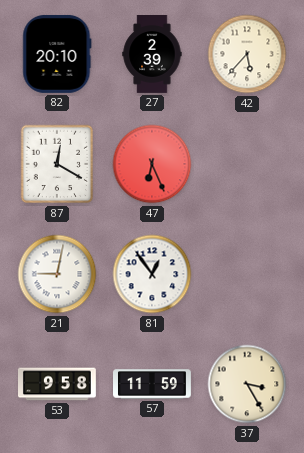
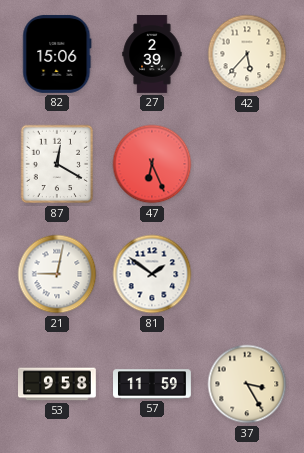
82: 20:10 -> 15:06 (57, 54)
81: 12:54 -> 1:51 (152, 274)
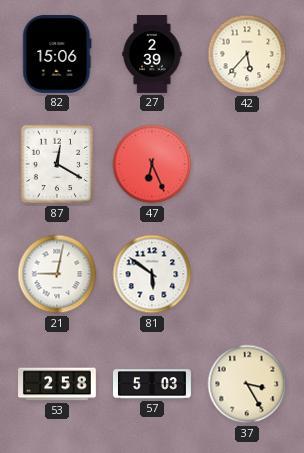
81: 1:51 -> 5:51 (152, 274)
53: 9:58 -> 2:58 (58, 384)
57: 11:59 -> 5:03 (153, 384)
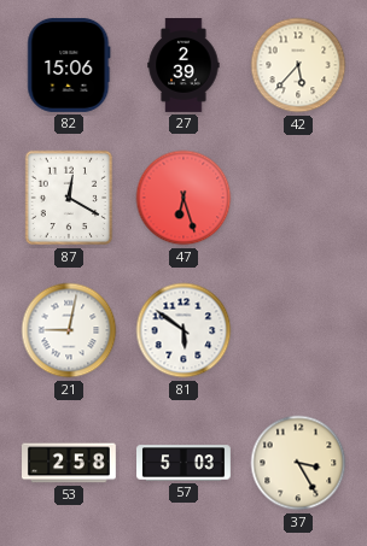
47: 6:26 -> 6:27 (183, 198)
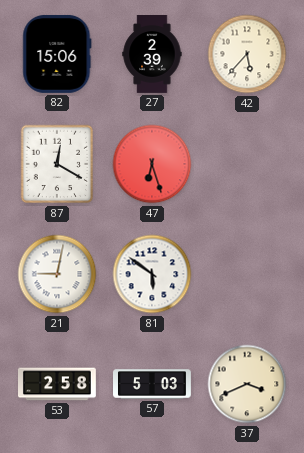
37: 3:25 -> 3:41 (247, 384)
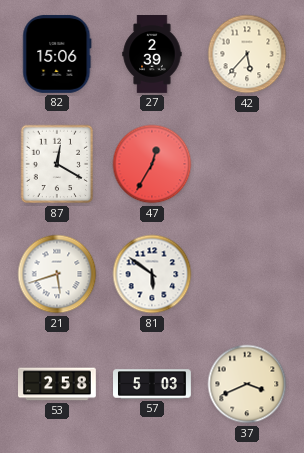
47: 6:27 -> 12:35 (152, 164)
21: 9:02 -> 5:42 (57, 274)
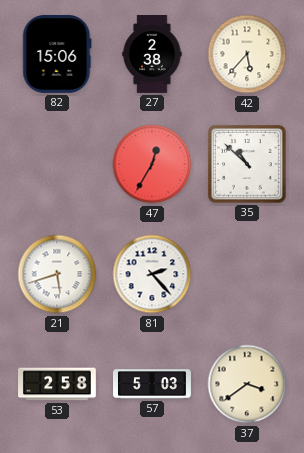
27: 2:39 -> 2:38 (152, 55)
87: 12:20 -> none (57, 164)
35: none -> 10:52 (247, 164)
81: 5:51 -> 2:23 (152, 274)
37: 3:41 -> 3:39 (247, 384)
